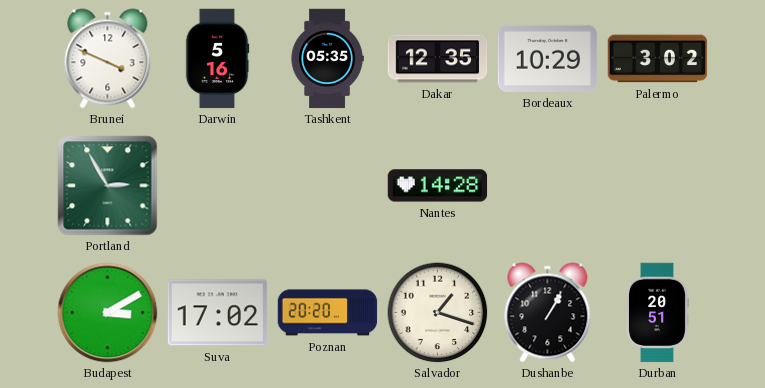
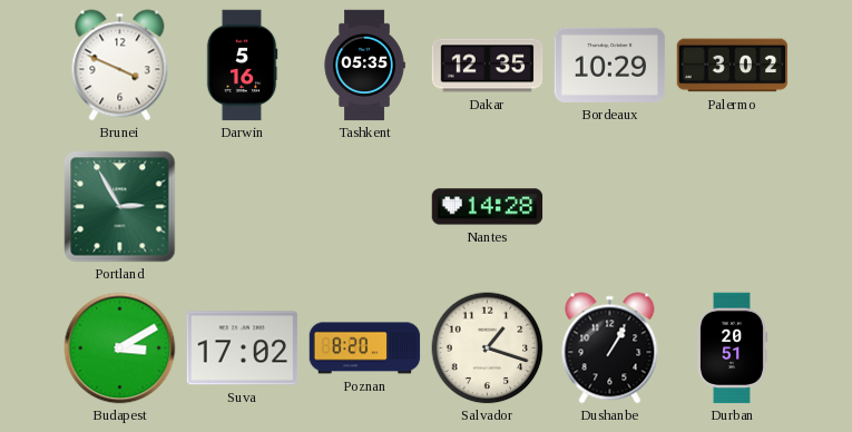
Poznan: 20:20 -> 8:20 (365, 348)
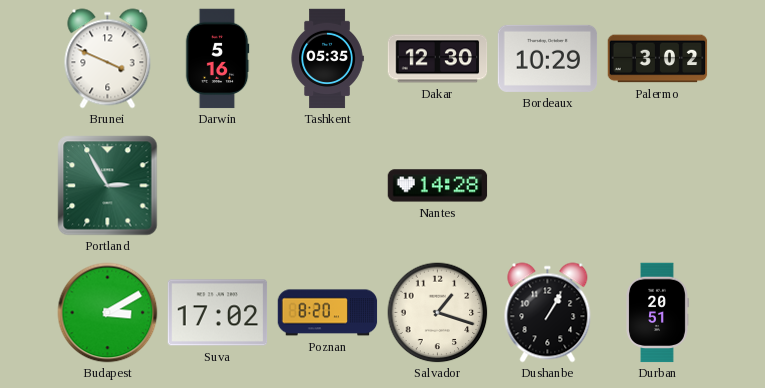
Dakar: 12:35 -> 12:30 (438, 59)
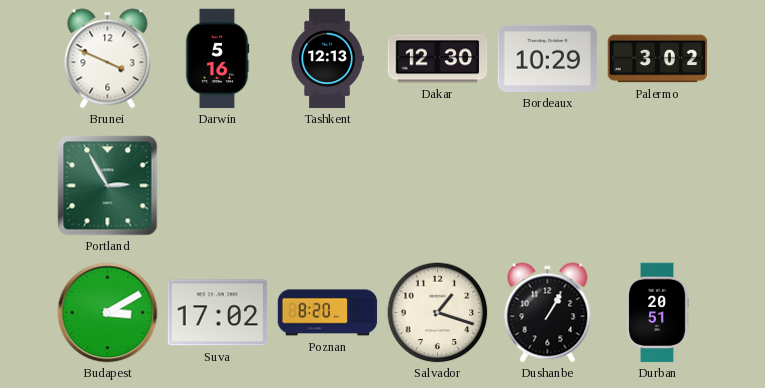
Tashkent: 05:35 -> 12:13 (327, 59)
Nantes: 14:28 -> none (438, 186)
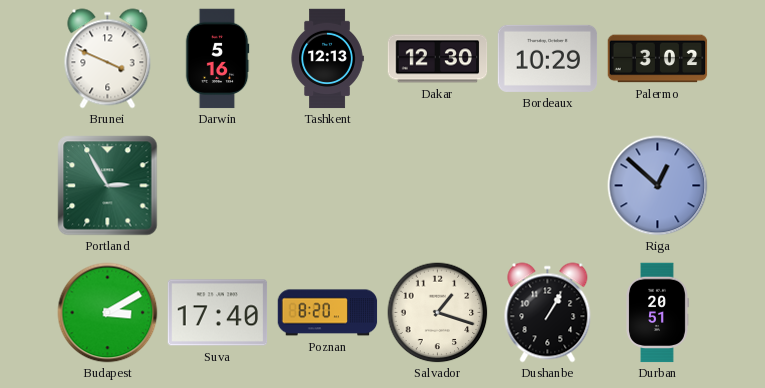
Riga: none -> 12:52 (658, 186)
Suva: 17:02 -> 17:40 (218, 313)
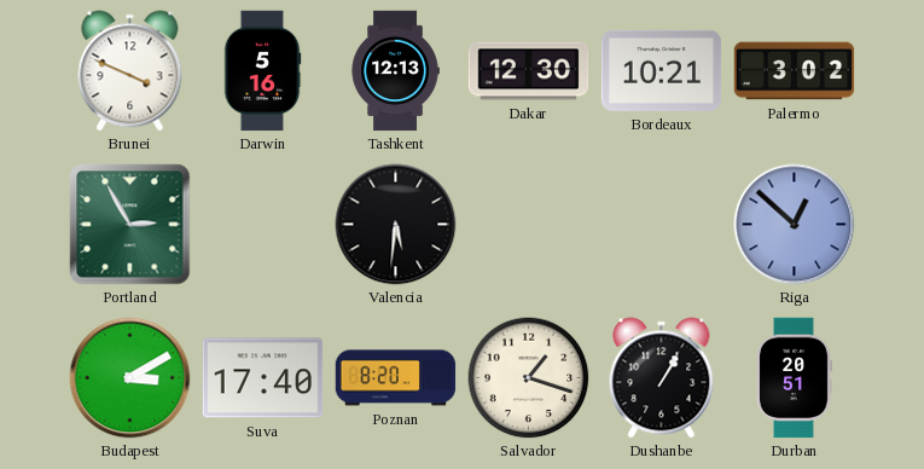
Bordeaux: 10:29 -> 10:21 (662, 70)
Valencia: none -> 5:31 (396, 225)
